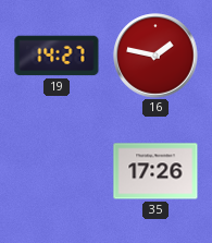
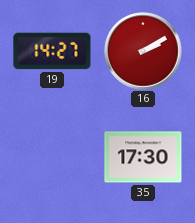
16: 1:47 -> 2:10 (143, 51)
35: 17:26 -> 17:30 (143, 157)
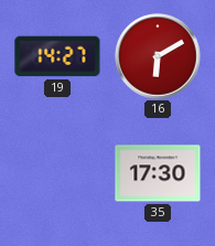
16: 2:10 -> 6:10 (158, 56)
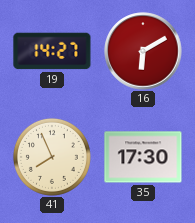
41: none -> 7:56 (52, 157)
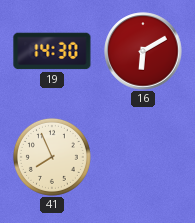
19: 14:27 -> 14:30 (52, 51)
35: 17:30 -> none (143, 157)
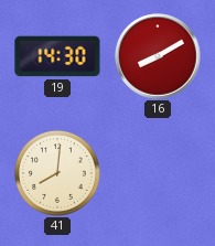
16: 6:10 -> 8:10 (158, 56)
41: 7:56 -> 8:01 (57, 173)
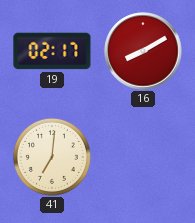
19: 14:30 -> 02:17 (52, 51)
41: 8:01 -> 7:01 (52, 157)
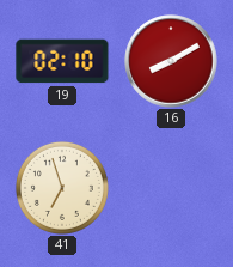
19: 02:17 -> 02:10 (62, 61)
41: 7:01 -> 6:57 (62, 188)
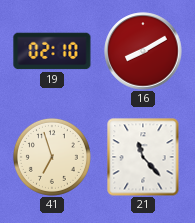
21: none -> 11:23 (143, 157)
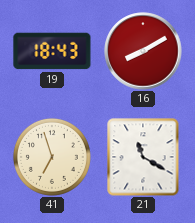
19: 02:10 -> 18:43 (52, 51)
21: 11:23 -> 11:20 (143, 157)
